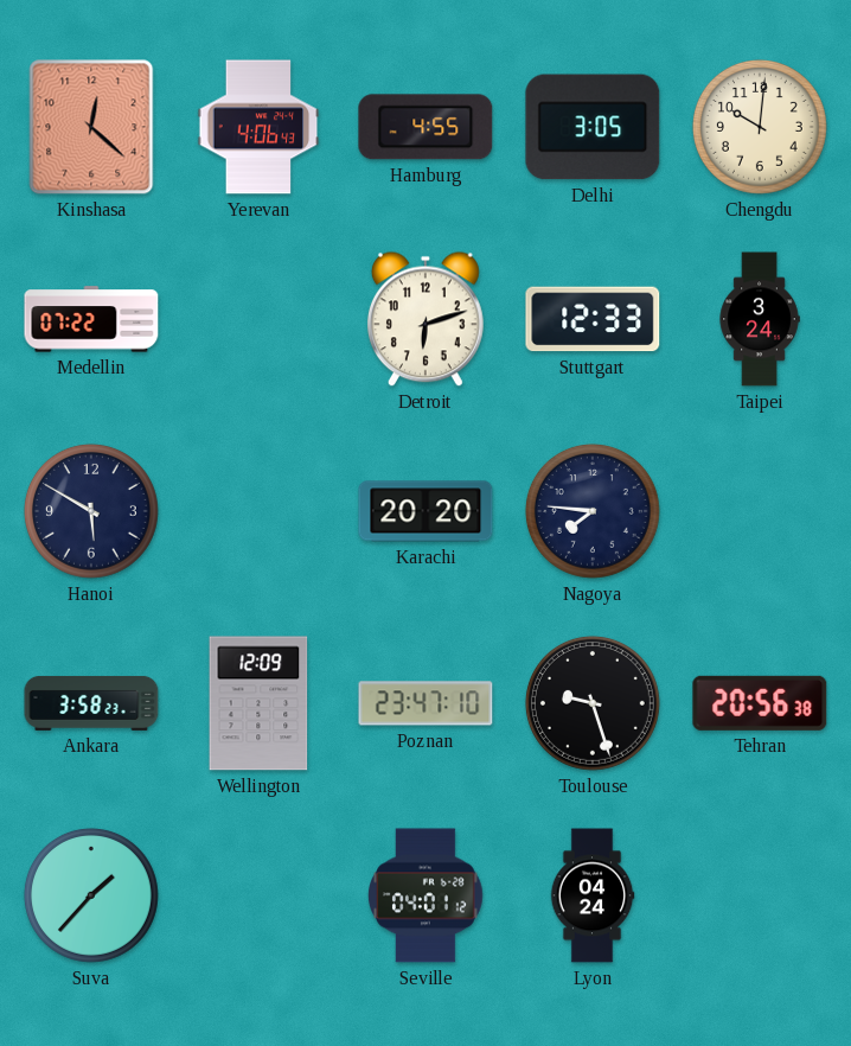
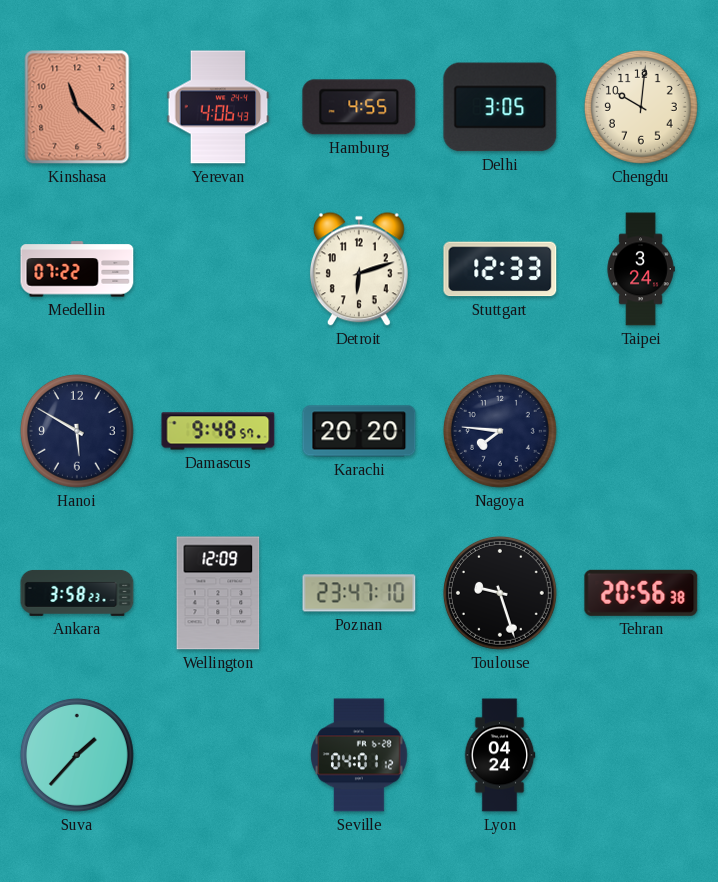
Kinshasa: 12:22 -> 11:22 (77, 107)
Damascus: none -> 9:48 (218, 431)
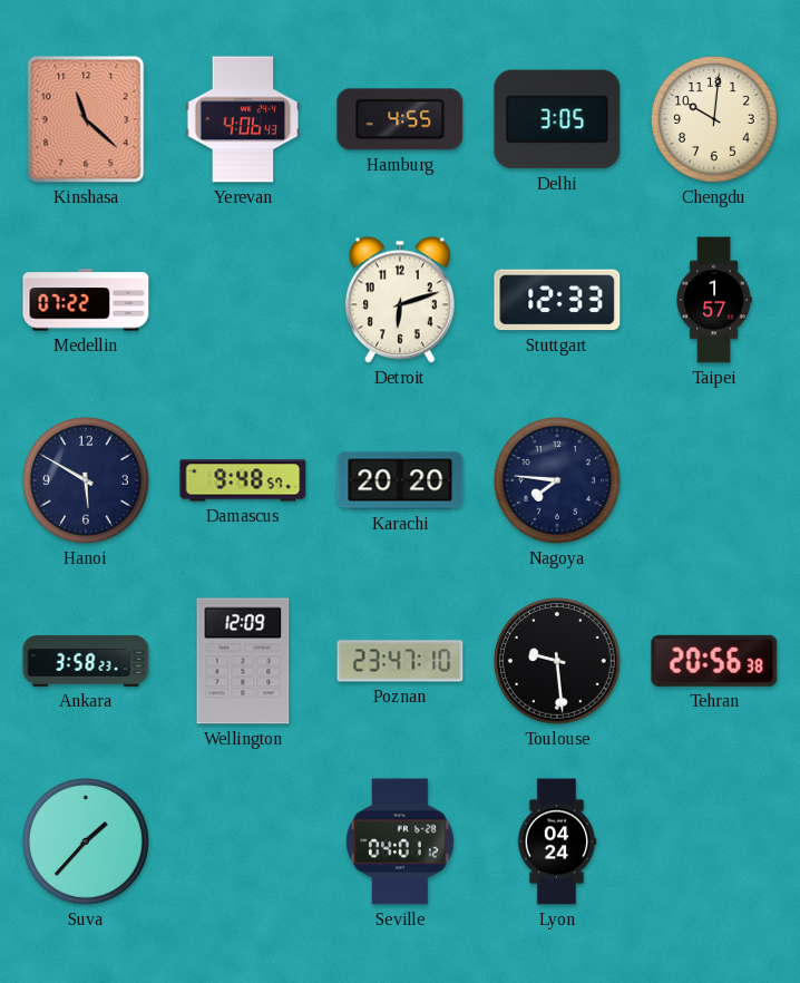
Taipei: 3:24 -> 1:57 (714, 300)
Toulouse: 9:27 -> 9:29 (557, 661)
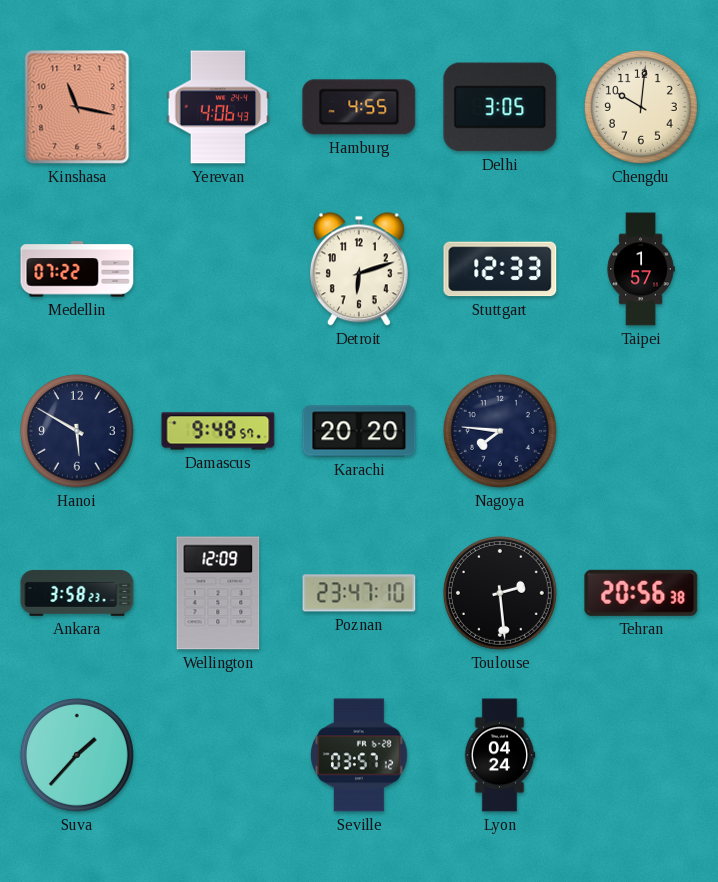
Kinshasa: 11:22 -> 11:17 (77, 107)
Toulouse: 9:29 -> 2:29 (500, 593)
Seville: 04:01 -> 03:57 (359, 755)
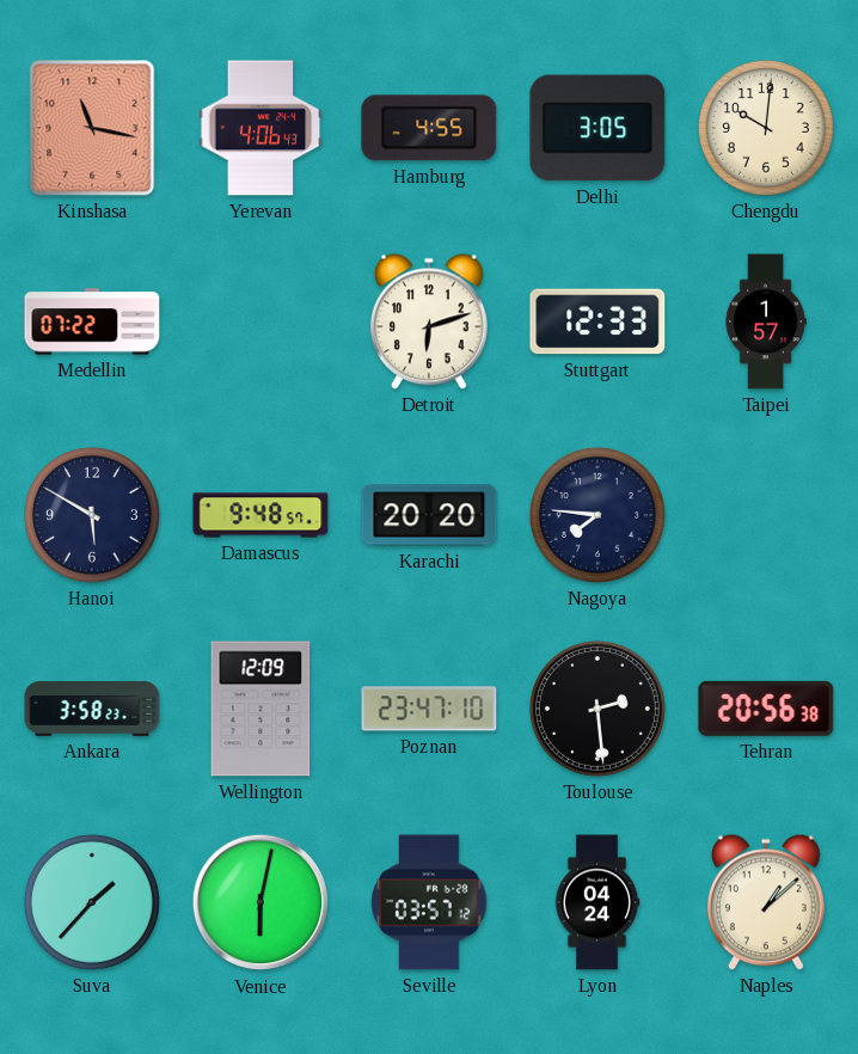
Venice: none -> 6:02 (261, 902)
Naples: none -> 1:08 (766, 902)
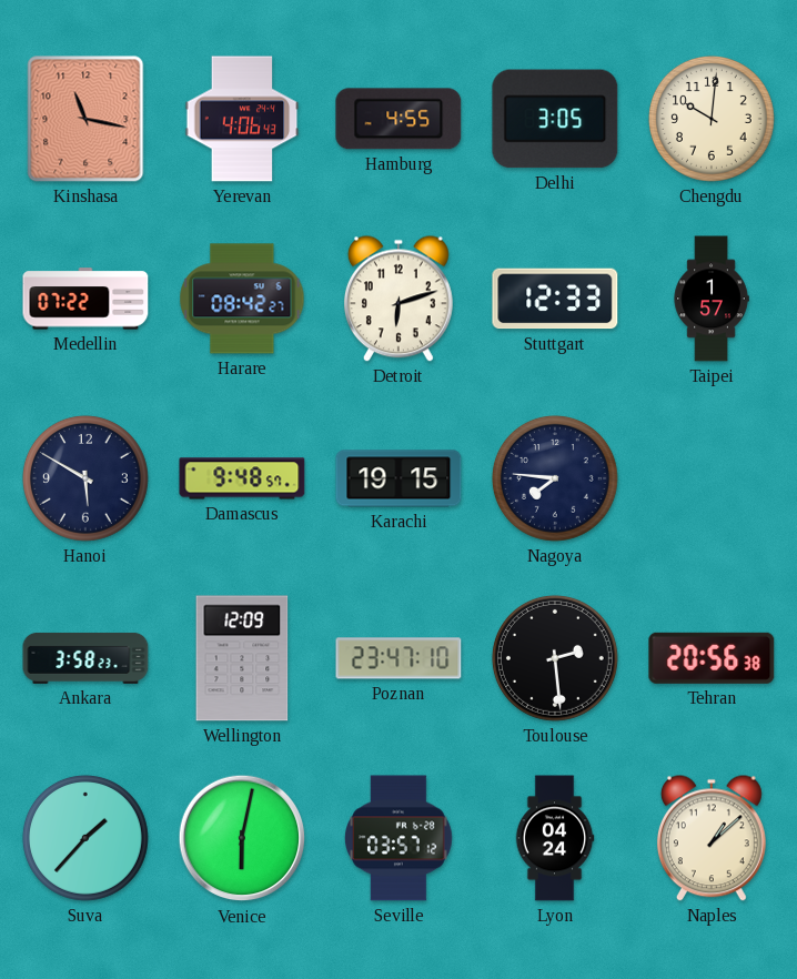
Harare: none -> 08:42 (242, 299)
Karachi: 20:20 -> 19:15 (398, 478)
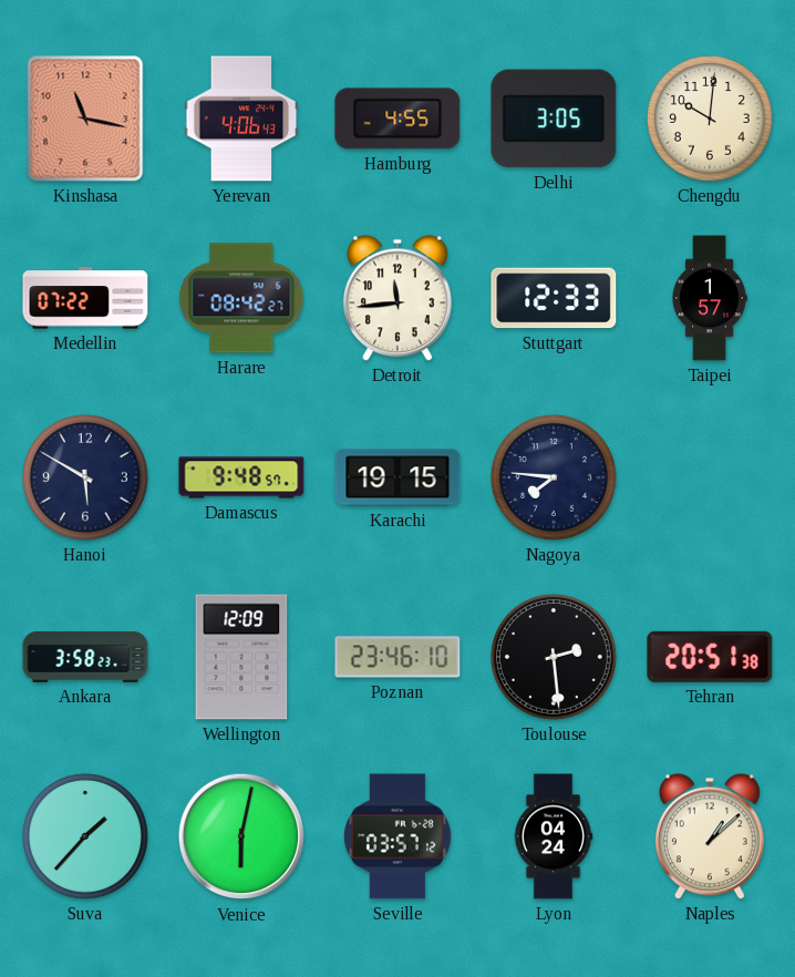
Detroit: 6:12 -> 11:44 (397, 298)
Poznan: 23:47 -> 23:46 (397, 657)
Tehran: 20:56 -> 20:51 (710, 657)
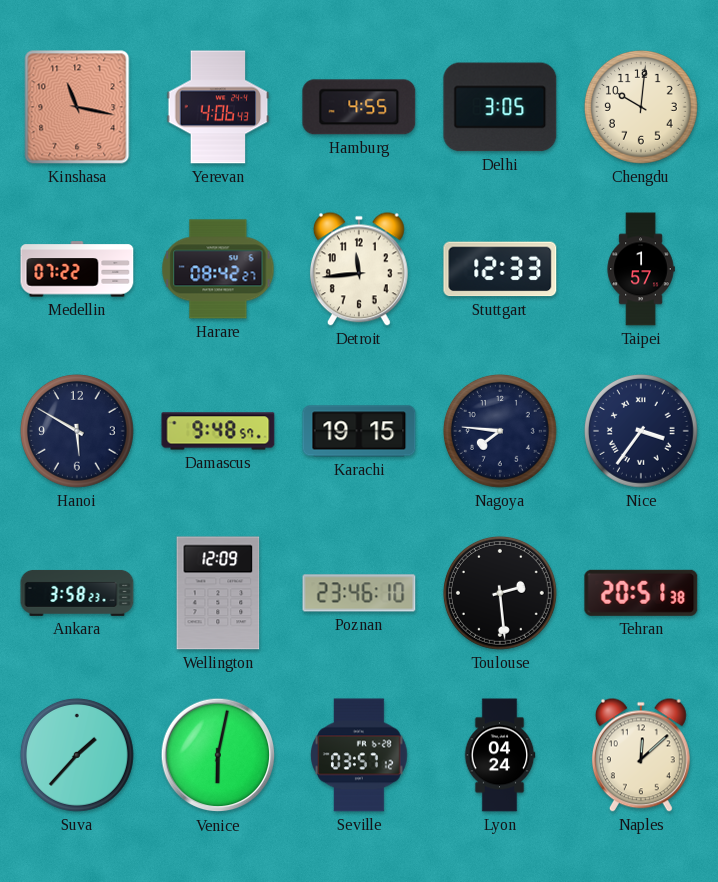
Nice: none -> 3:36 (641, 431)
Naples: 1:08 -> 12:08 (641, 755)
